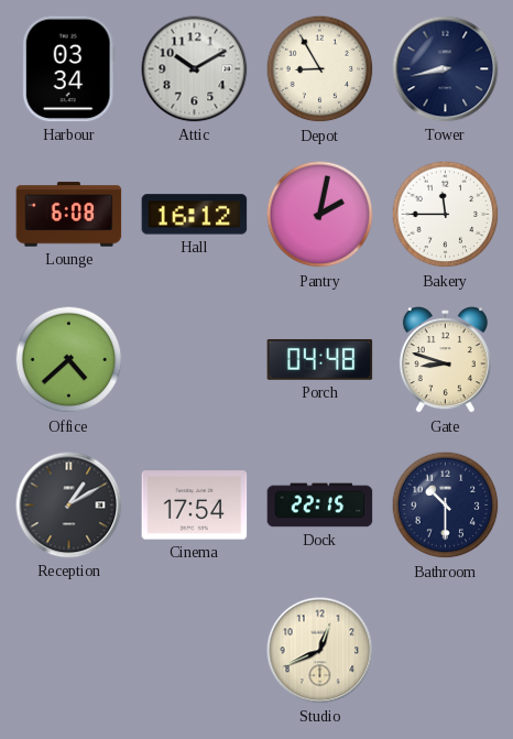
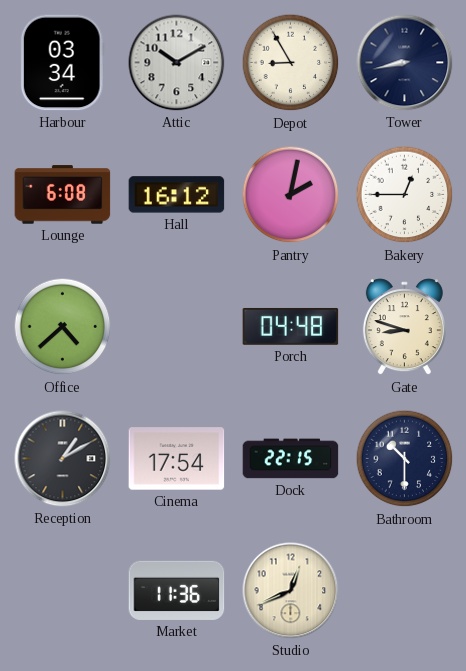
Bakery: 11:45 -> 12:45 (405, 195)
Market: none -> 11:36 (177, 590)
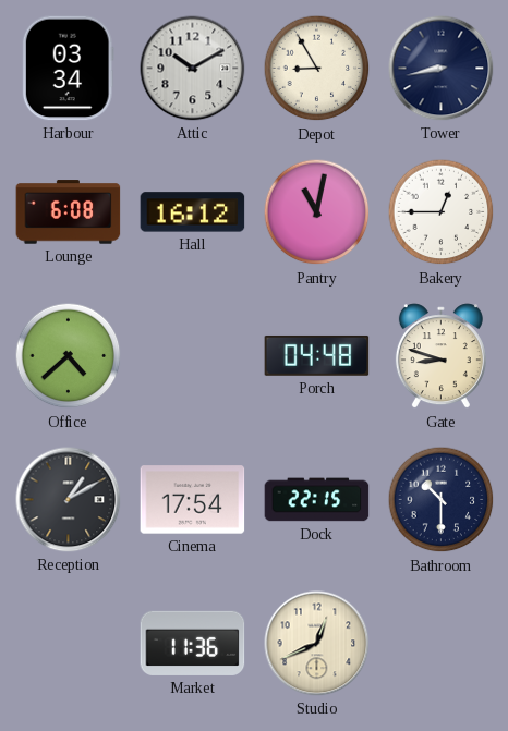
Pantry: 2:02 -> 11:02 (317, 212)
